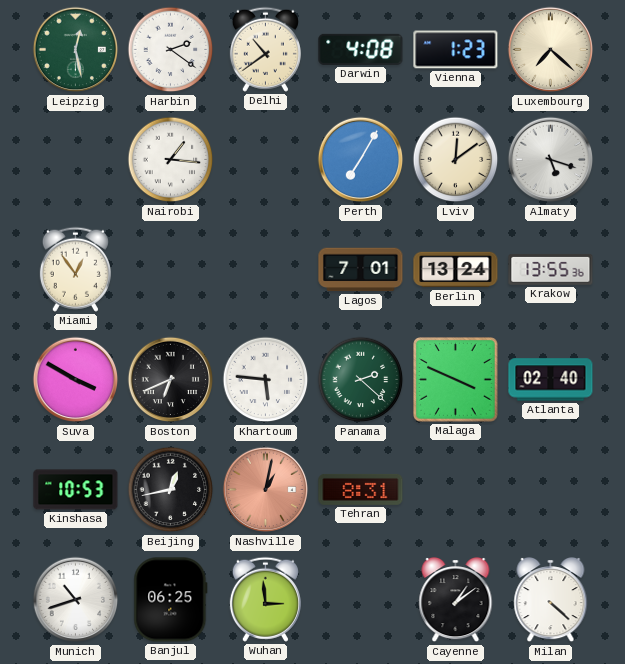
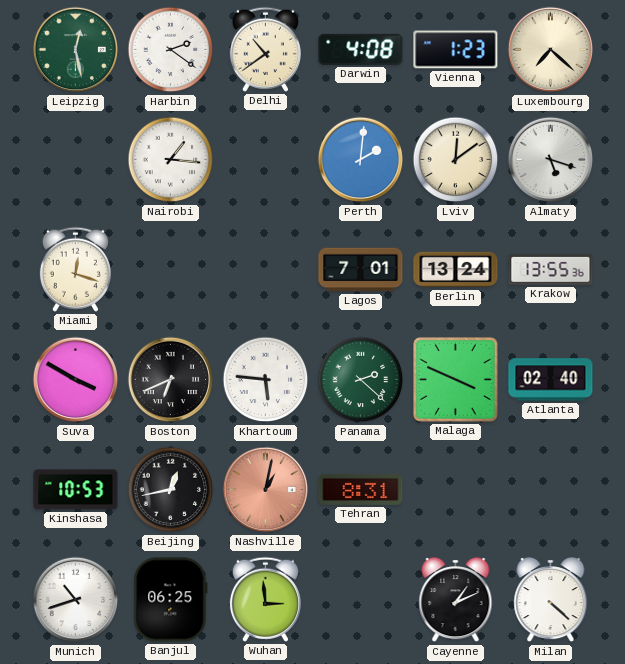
Perth: 7:05 -> 2:01 (361, 160)
Miami: 12:54 -> 12:18 (75, 269)
Cayenne: 1:09 -> 1:11 (456, 601)
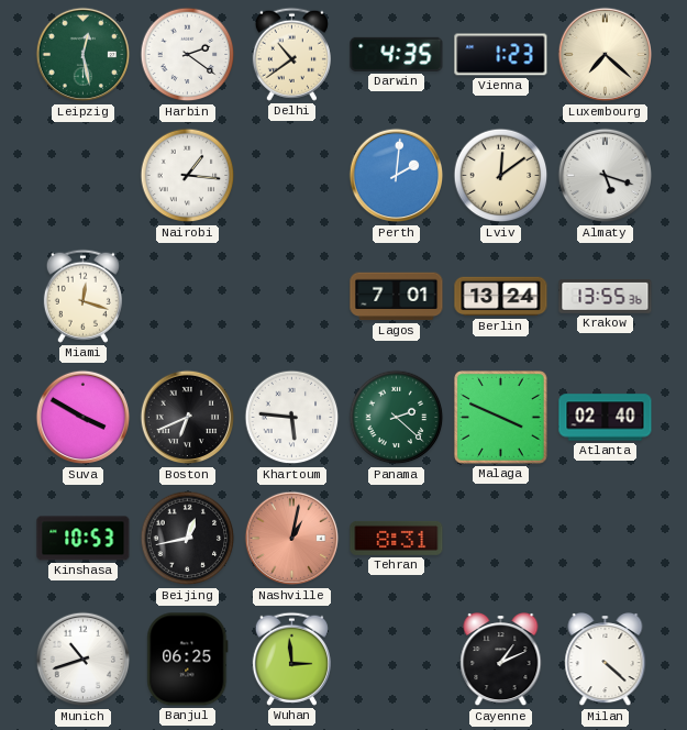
Darwin: 4:08 -> 4:35 (397, 54)
